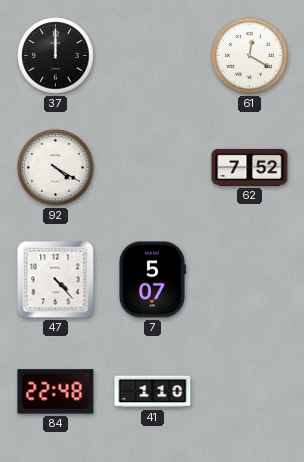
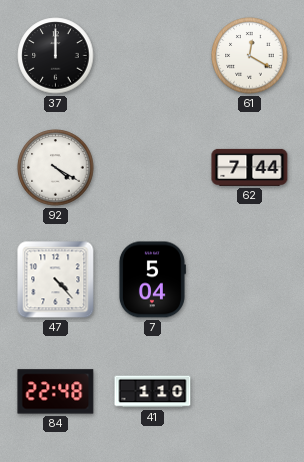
62: 7:52 -> 7:44 (250, 167)
7: 5:07 -> 5:04 (152, 280)
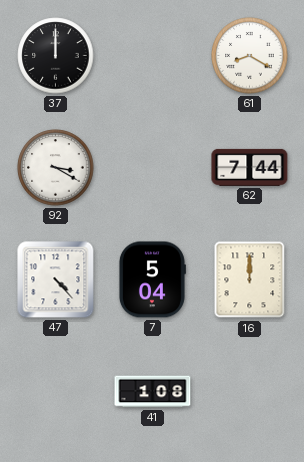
61: 12:20 -> 8:20 (250, 56)
92: 4:20 -> 3:20 (56, 168)
16: none -> 12:00 (250, 280)
84: 22:48 -> none (56, 392)
41: 1:10 -> 1:08 (153, 392)
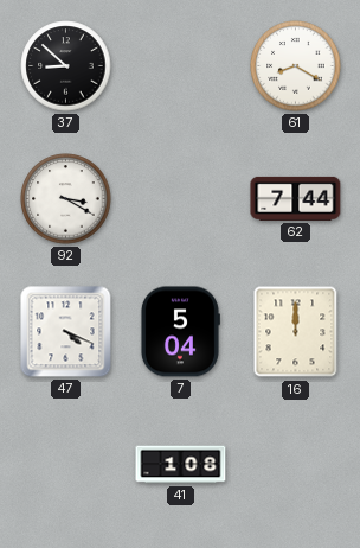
37: 12:00 -> 8:52 (66, 66)
47: 4:23 -> 4:19 (66, 332)
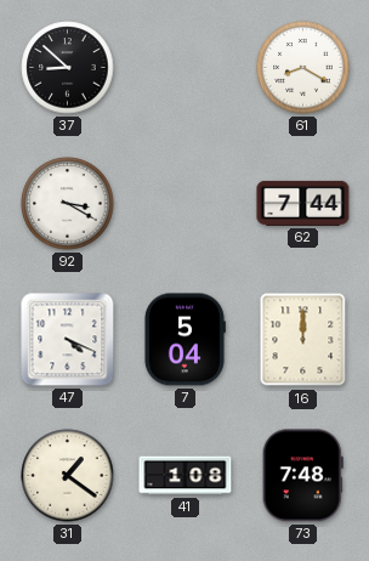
31: none -> 1:21 (68, 476)
73: none -> 7:48 (302, 476)
